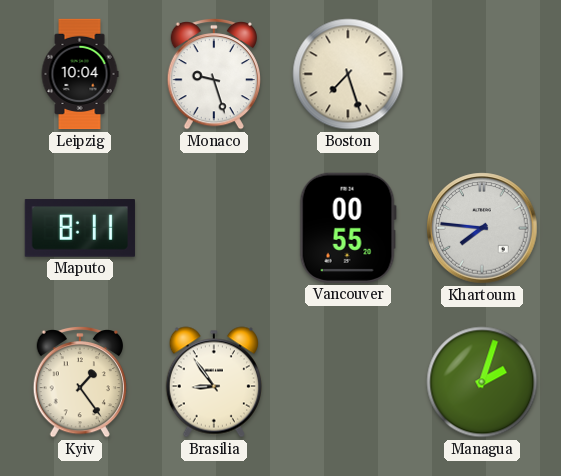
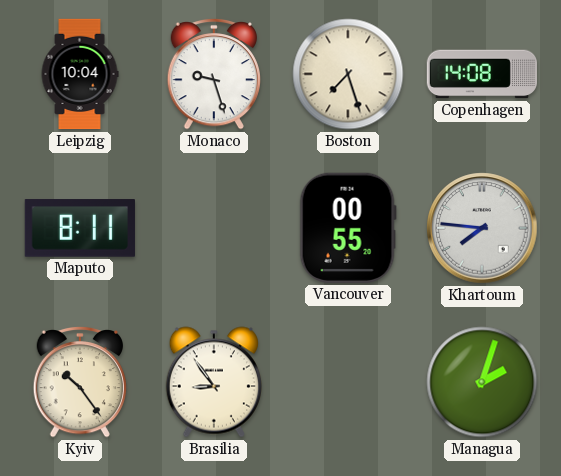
Copenhagen: none -> 14:08 (481, 74)
Kyiv: 1:24 -> 10:24 (79, 382)
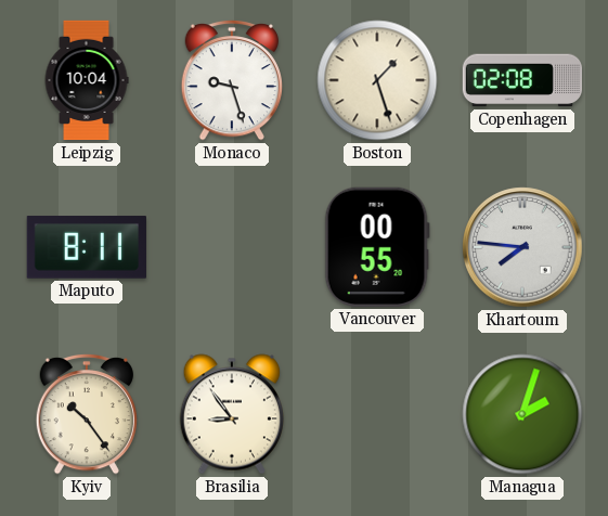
Boston: 7:27 -> 1:27 (377, 80)
Copenhagen: 14:08 -> 02:08 (521, 80)
